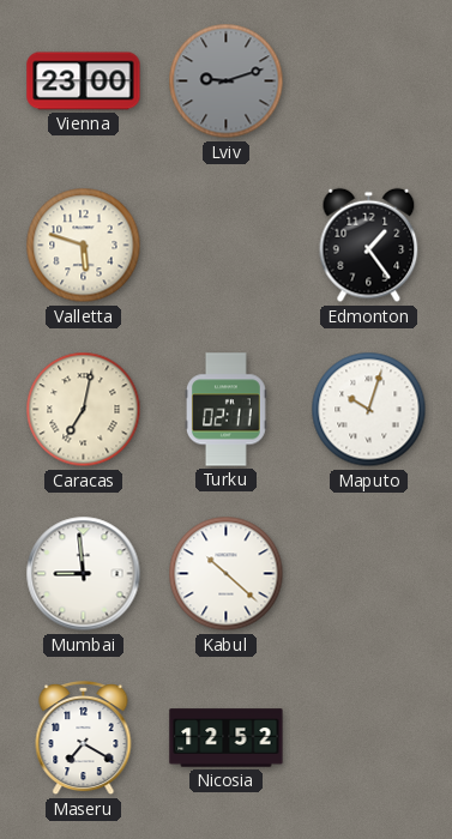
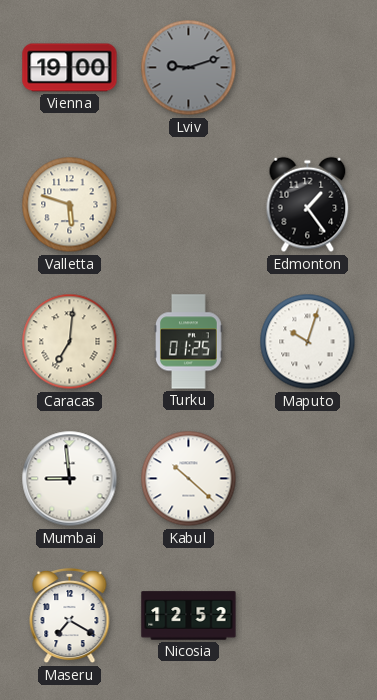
Vienna: 23:00 -> 19:00 (70, 68)
Caracas: 7:02 -> 7:01 (70, 342)
Turku: 02:11 -> 01:25 (189, 342)
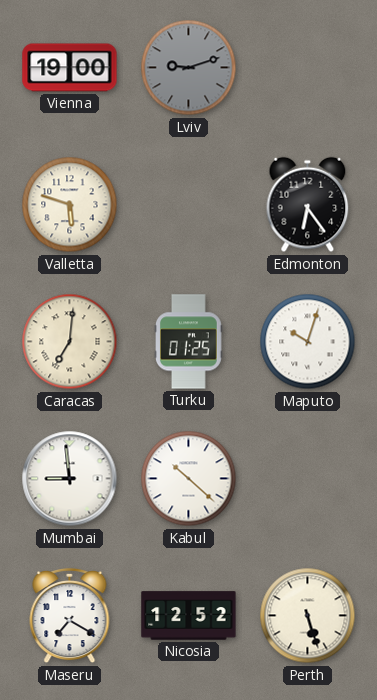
Edmonton: 1:24 -> 6:24 (308, 205)
Perth: none -> 5:27 (308, 616)
